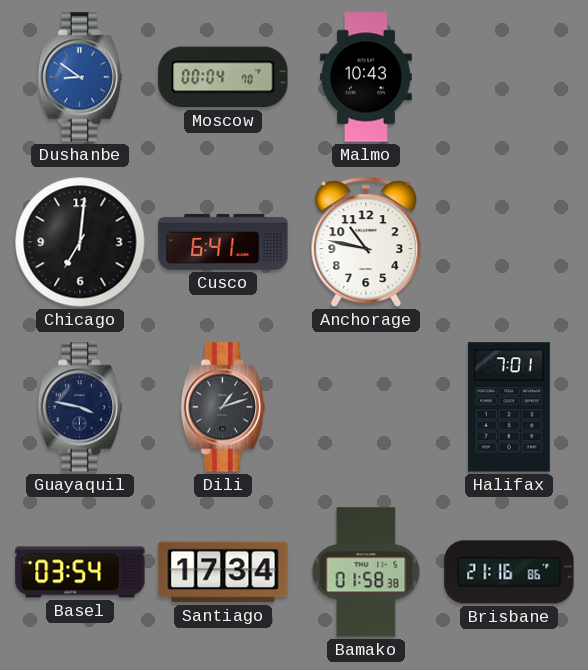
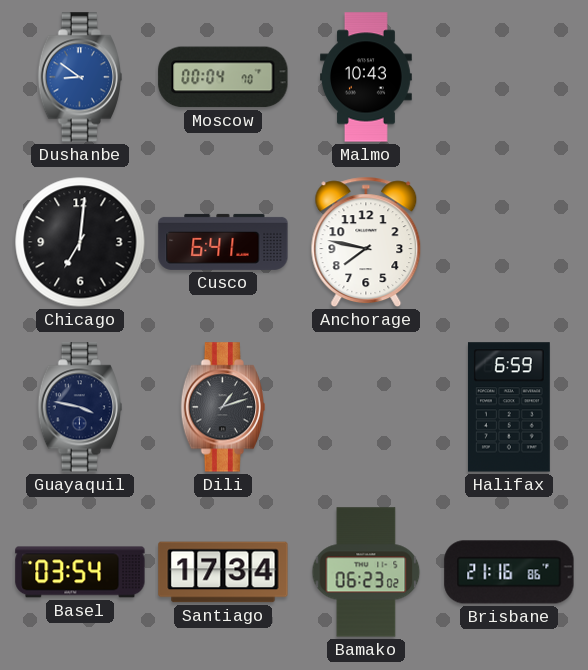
Anchorage: 10:47 -> 7:47 (366, 242)
Halifax: 7:01 -> 6:59 (509, 407)
Bamako: 01:58 -> 06:23 (366, 572)
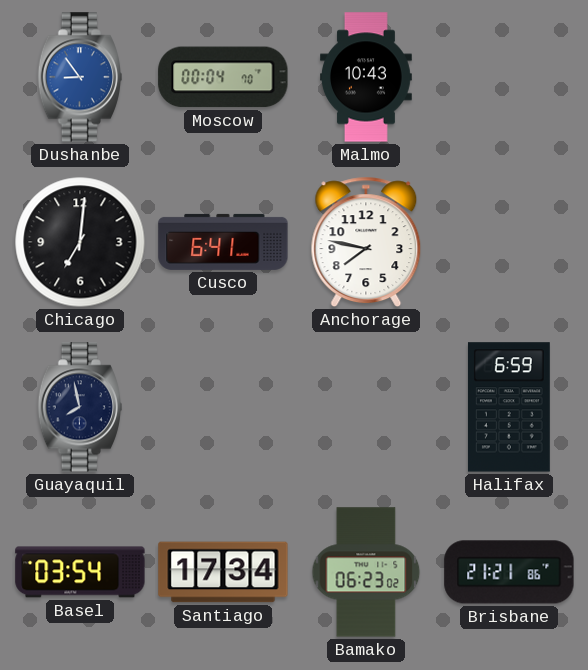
Dushanbe: 8:51 -> 8:54 (79, 77)
Guayaquil: 3:47 -> 7:58 (79, 407)
Dili: 1:12 -> none (222, 407)
Brisbane: 21:16 -> 21:21 (509, 572)
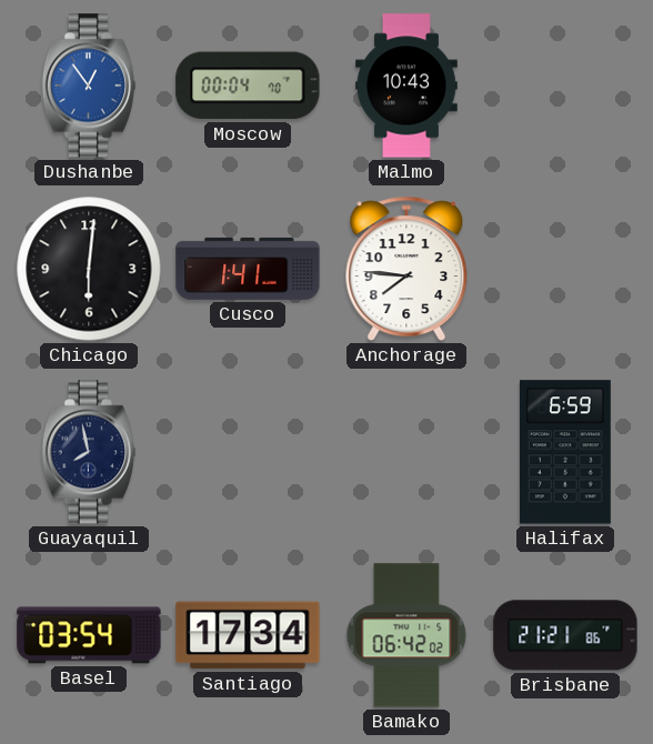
Dushanbe: 8:54 -> 12:54 (88, 86)
Chicago: 7:01 -> 6:01 (89, 269)
Cusco: 6:41 -> 1:41 (248, 269)
Anchorage: 7:47 -> 7:46 (406, 269)
Bamako: 06:23 -> 06:42 (406, 635)
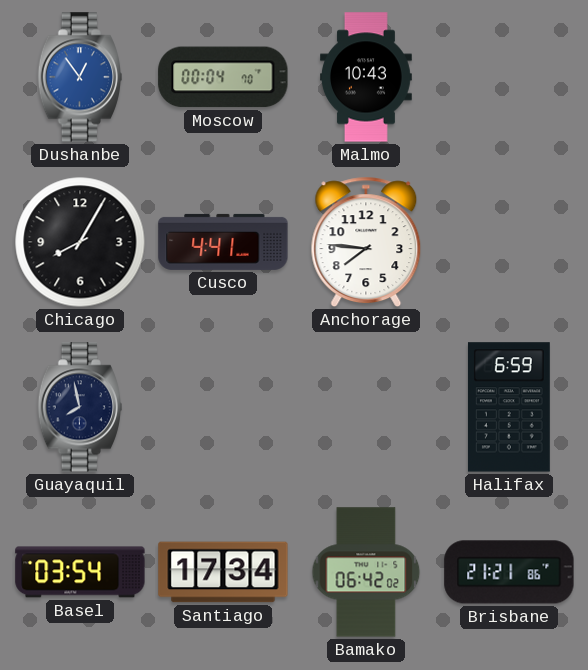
Chicago: 6:01 -> 8:05 (80, 242)
Cusco: 1:41 -> 4:41 (223, 242)
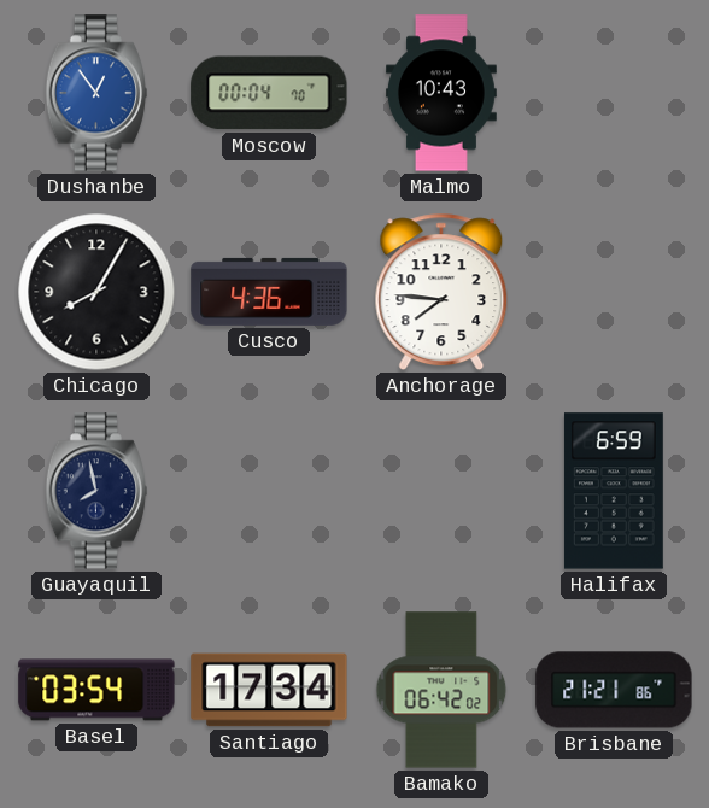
Cusco: 4:41 -> 4:36 (269, 292)
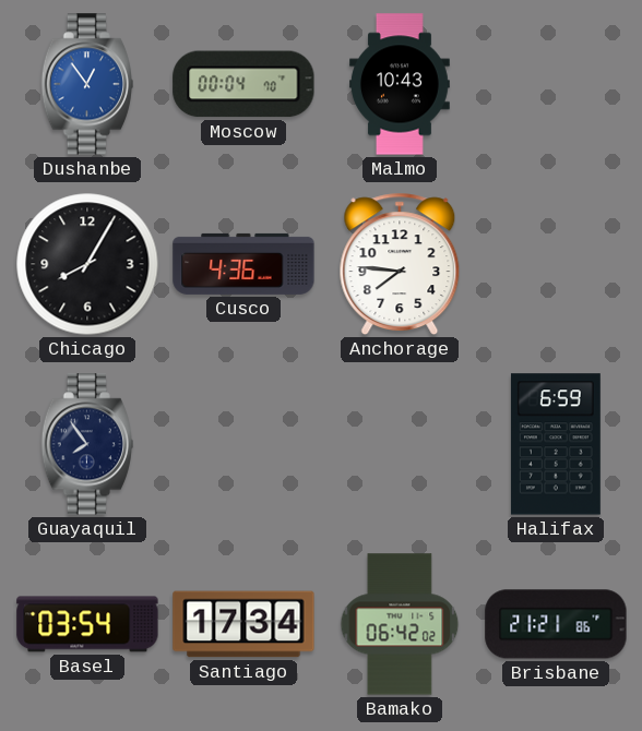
Guayaquil: 7:58 -> 7:54 (86, 444)
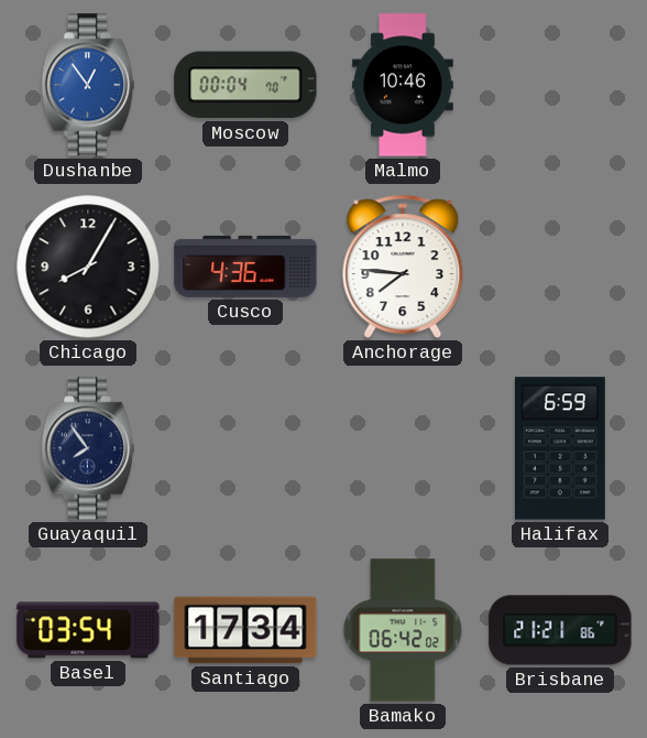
Malmo: 10:43 -> 10:46 (404, 85)
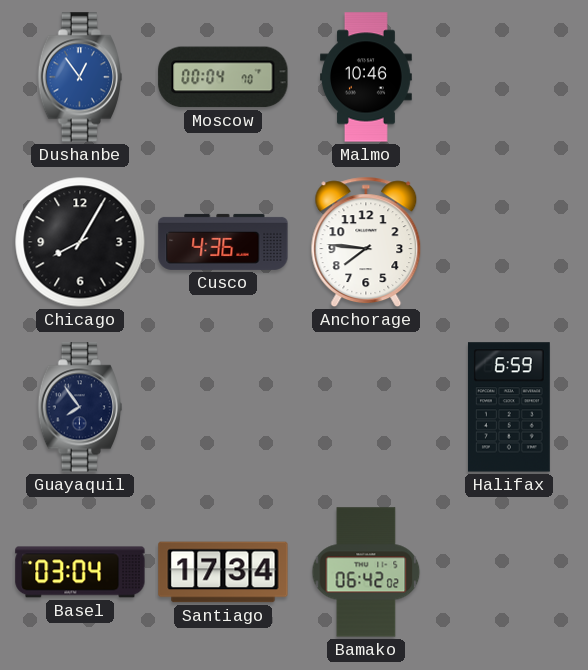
Basel: 03:54 -> 03:04 (80, 572)
Brisbane: 21:21 -> none (560, 630)
